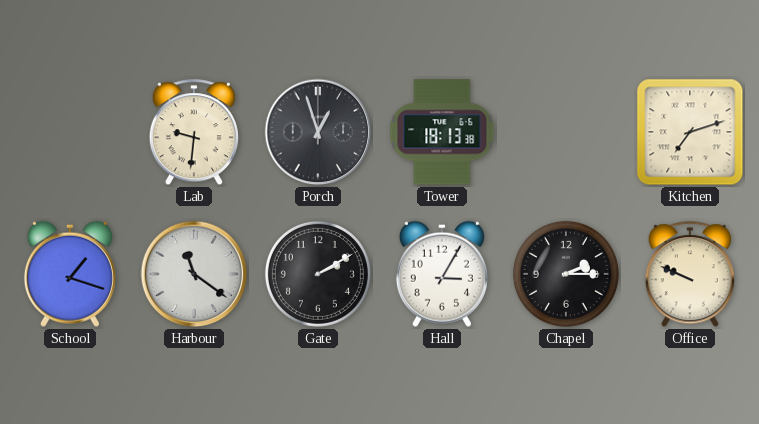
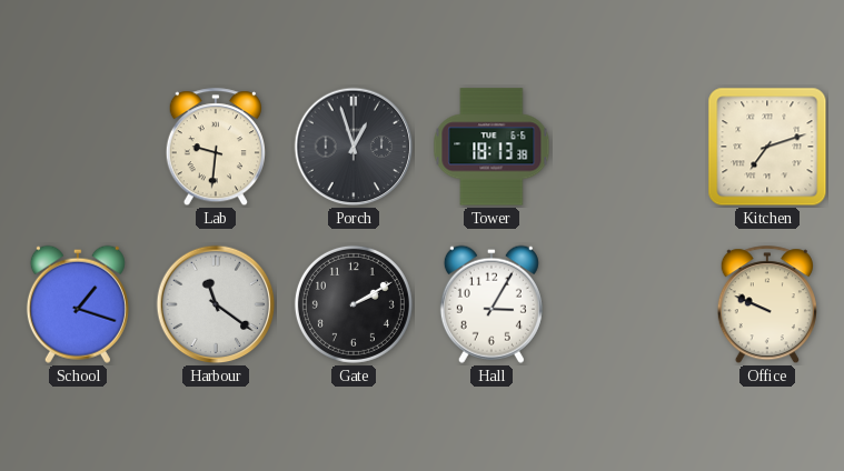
Chapel: 2:15 -> none (566, 274)
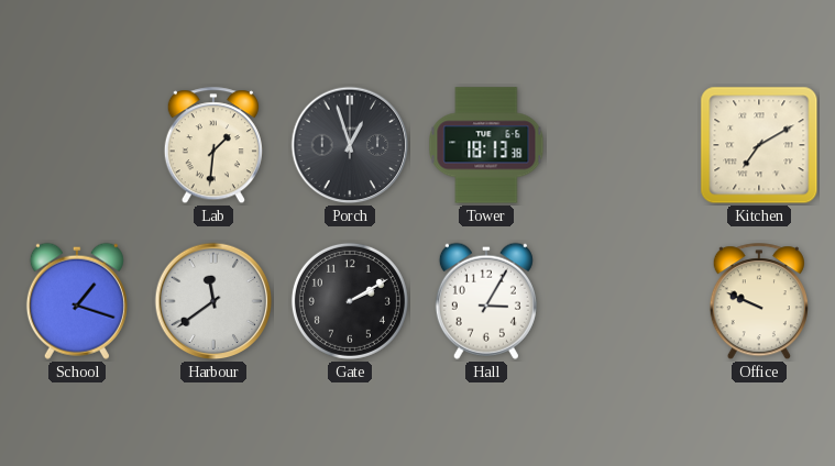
Lab: 9:31 -> 1:31 (213, 146)
Kitchen: 7:12 -> 7:10 (759, 145)
Harbour: 11:21 -> 11:39 (213, 301)
